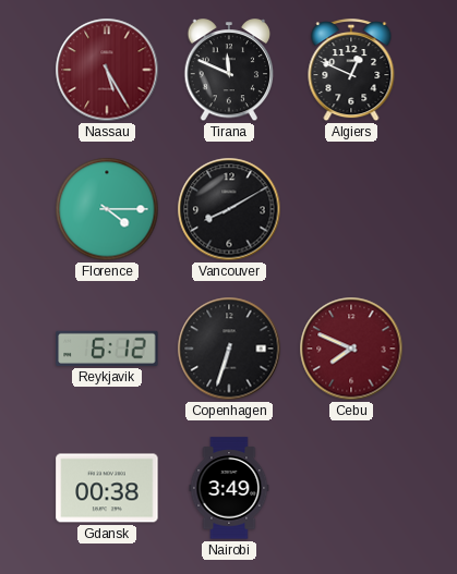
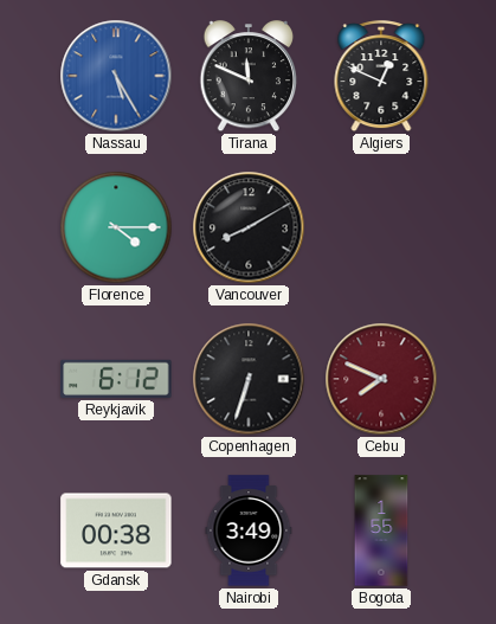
Nassau dial: burgundy -> blue (116, 76)
Bogota: none -> 1:55 (381, 530)
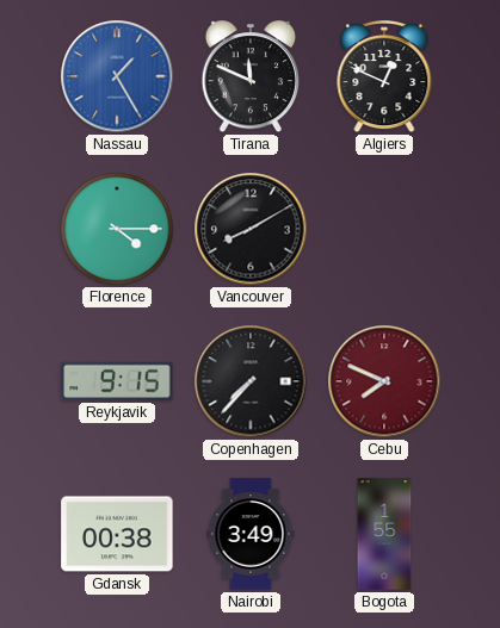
Nassau: 5:25 -> 1:25 (117, 76)
Reykjavik: 6:12 -> 9:15 (117, 381)
Copenhagen: 6:33 -> 7:37 (251, 381)
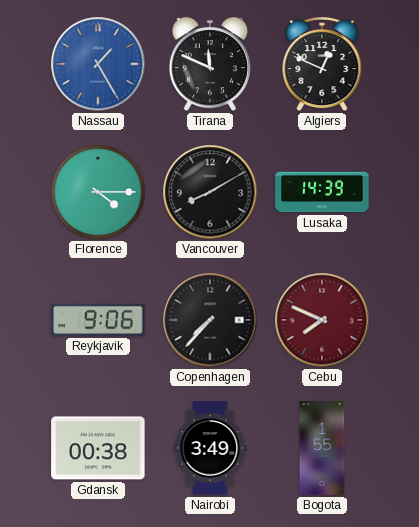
Lusaka: none -> 14:39 (322, 192)
Reykjavik: 9:15 -> 9:06 (98, 320)
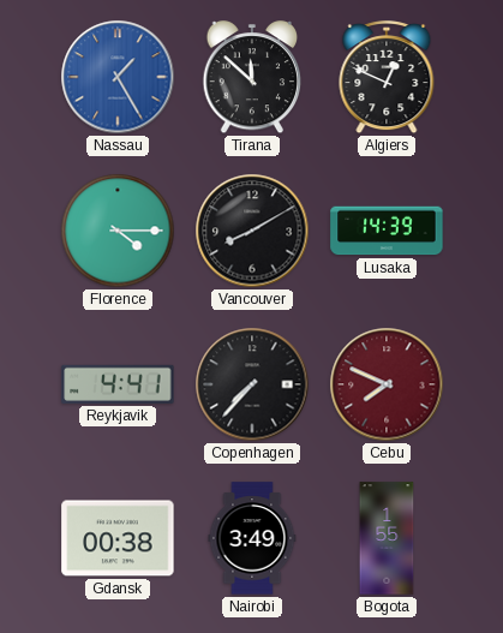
Tirana: 11:49 -> 11:52 (252, 78)
Reykjavik: 9:06 -> 4:41 (118, 384)
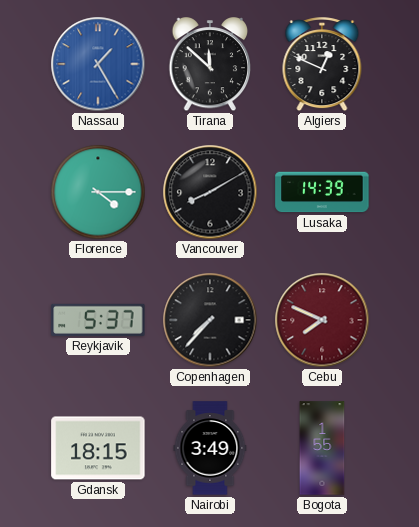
Reykjavik: 4:41 -> 5:37 (98, 320)
Gdansk: 00:38 -> 18:15 (98, 448)
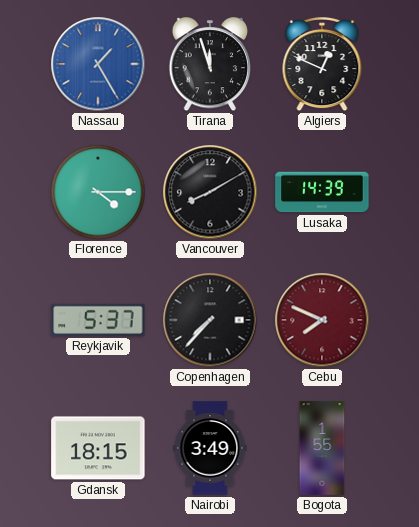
Tirana: 11:52 -> 11:57 (210, 65)
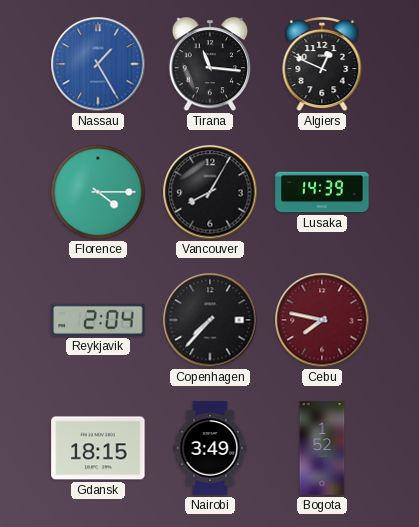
Tirana: 11:57 -> 11:16 (210, 65)
Vancouver: 8:10 -> 8:05 (210, 192)
Reykjavik: 5:37 -> 2:04 (98, 320)
Cebu: 7:49 -> 7:47 (322, 320)
Bogota: 1:55 -> 1:52 (322, 448)
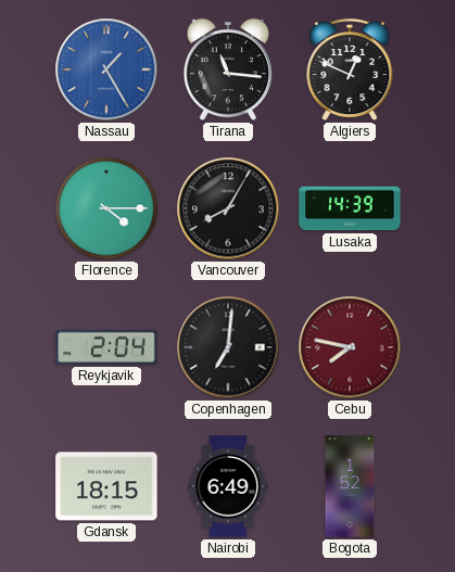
Copenhagen: 7:37 -> 7:01 (228, 347)
Nairobi: 3:49 -> 6:49 (228, 486)
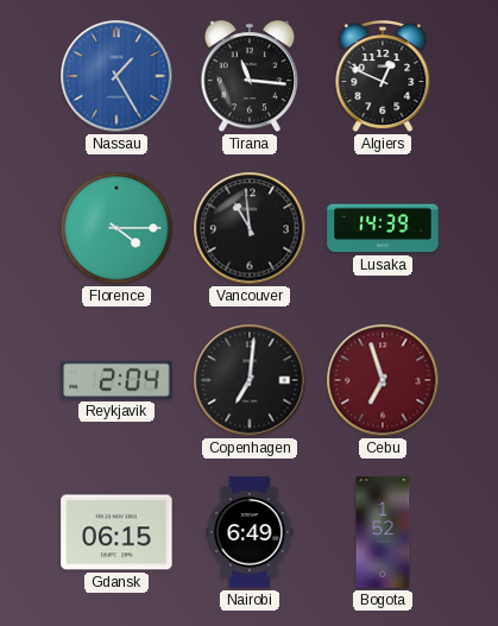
Vancouver: 8:05 -> 10:59 (250, 228)
Cebu: 7:47 -> 6:57 (383, 380)
Gdansk: 18:15 -> 06:15 (116, 532)
